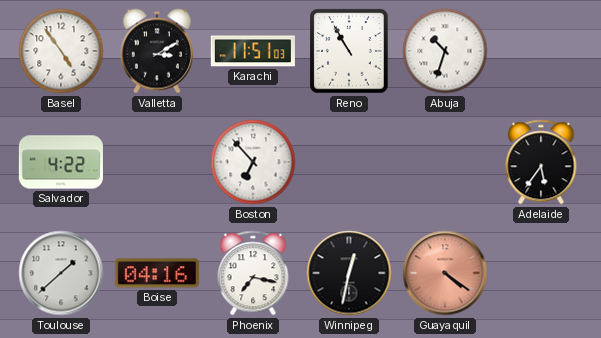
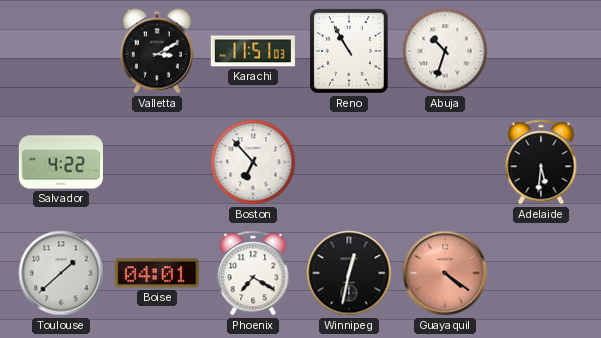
Basel: 4:54 -> none (61, 51)
Adelaide: 5:36 -> 5:31 (541, 162)
Boise: 04:16 -> 04:01 (157, 273)
Phoenix: 7:17 -> 7:20 (253, 273)
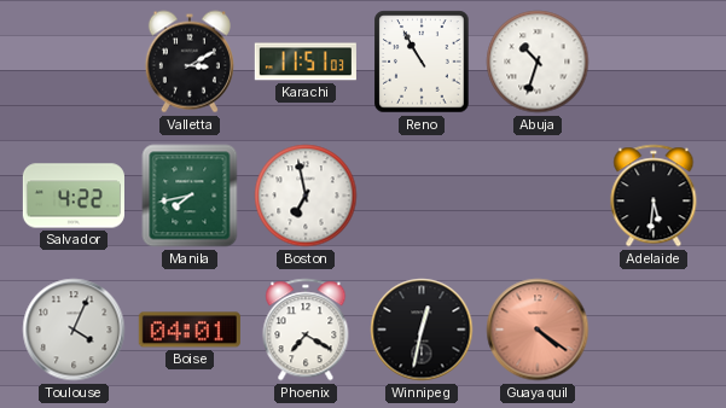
Manila: none -> 7:43 (190, 196)
Boston: 6:53 -> 6:58 (306, 196)
Toulouse: 1:38 -> 4:04 (74, 330)
